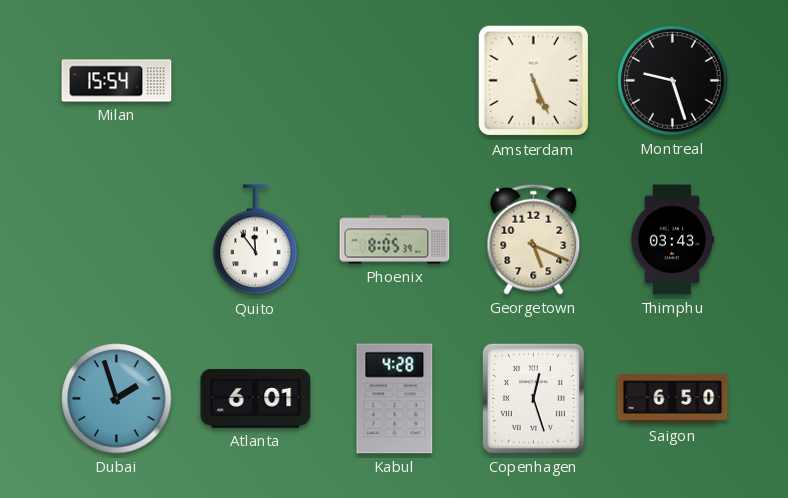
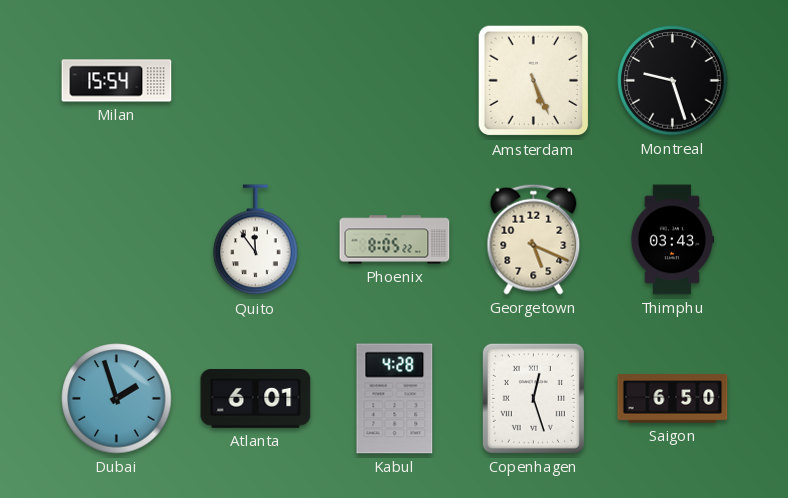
Phoenix: 8:05:39 -> 8:05:22 (395, 240)
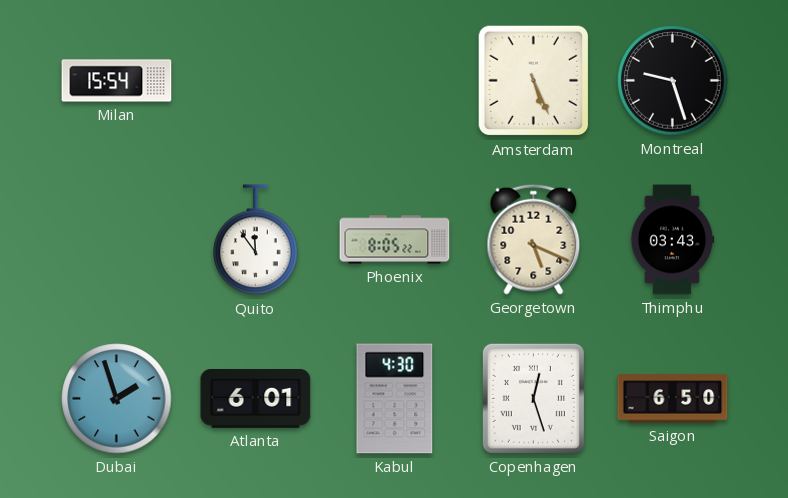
Kabul: 4:28 -> 4:30 (395, 399)
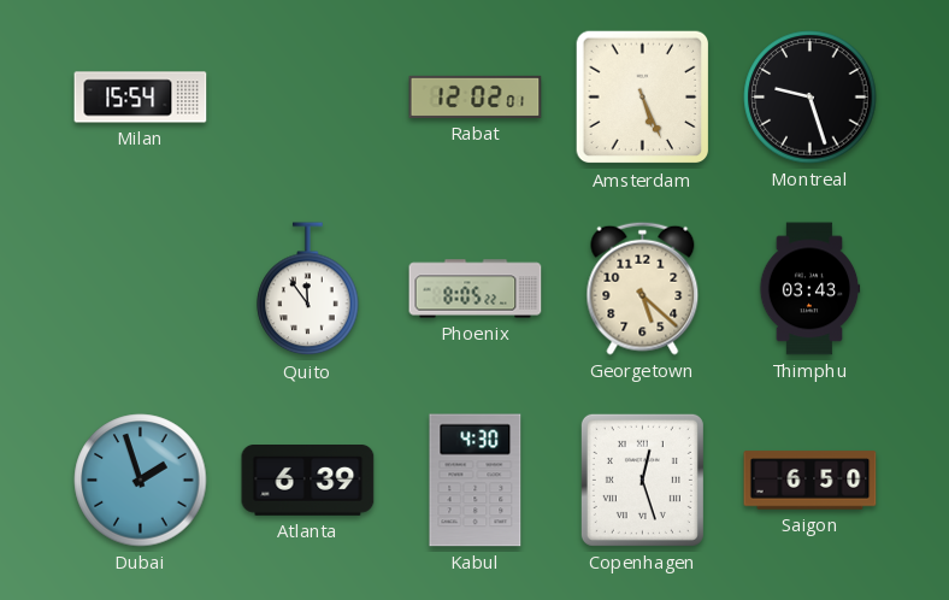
Rabat: none -> 12:02 (476, 96)
Georgetown: 5:19 -> 5:22 (643, 288)
Atlanta: 6:01 -> 6:39 (308, 481)
